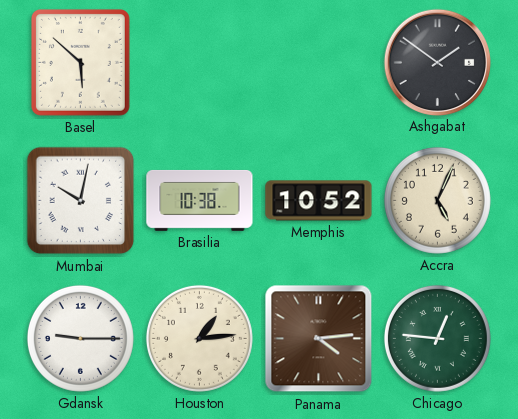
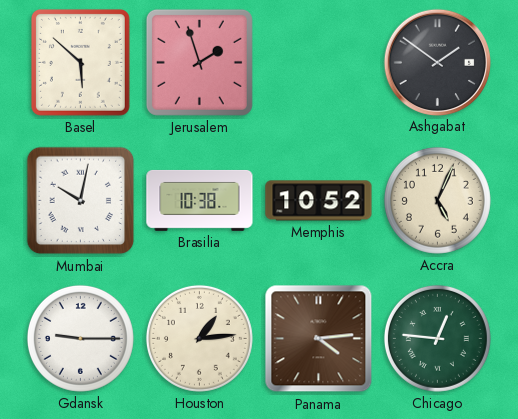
Jerusalem: none -> 1:57 (199, 62)
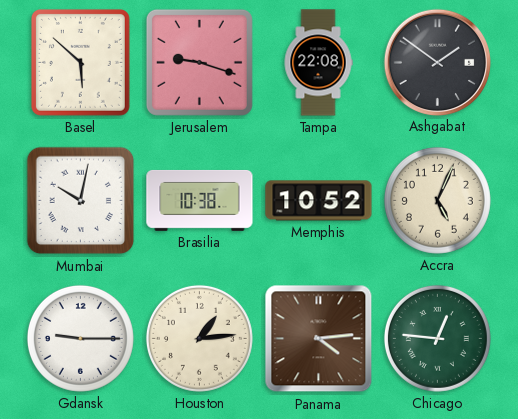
Jerusalem: 1:57 -> 9:18 (199, 62)
Tampa: none -> 22:08 (318, 63)
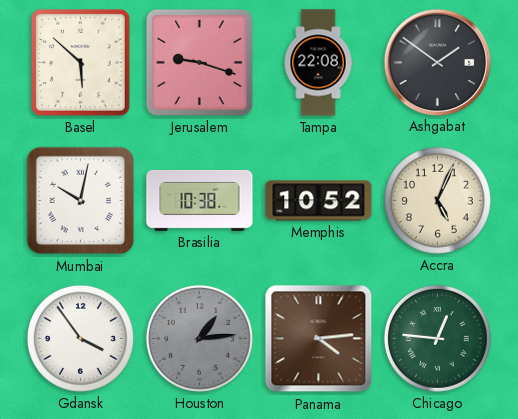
Gdansk: 9:15 -> 3:54 (80, 338)
Houston dial: cream -> grey (199, 338)
